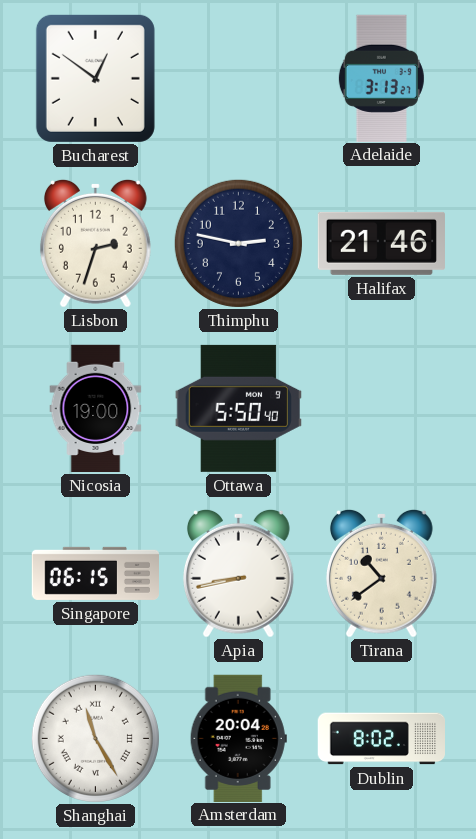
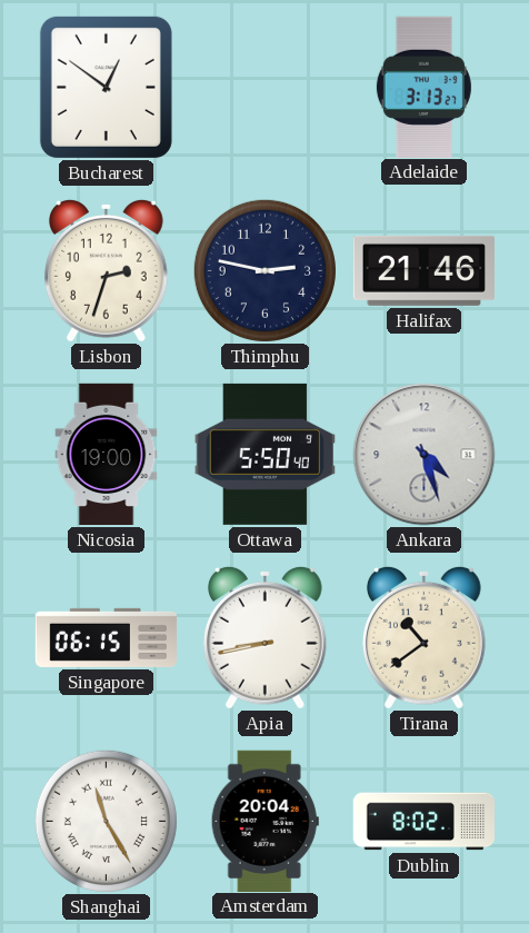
Ankara: none -> 4:27 (425, 455)
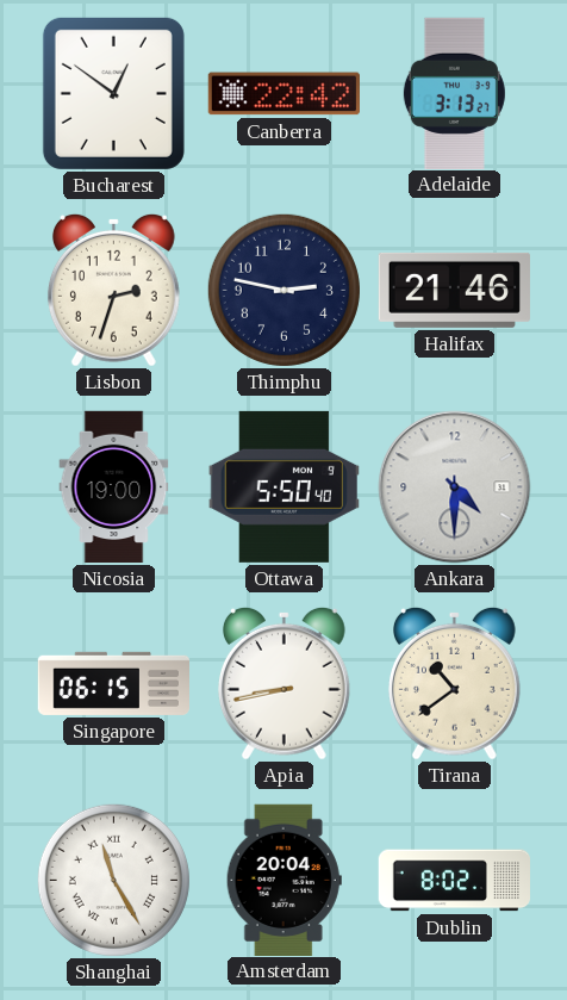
Canberra: none -> 22:42 (283, 94)
Ankara: 4:27 -> 4:30 (455, 487)
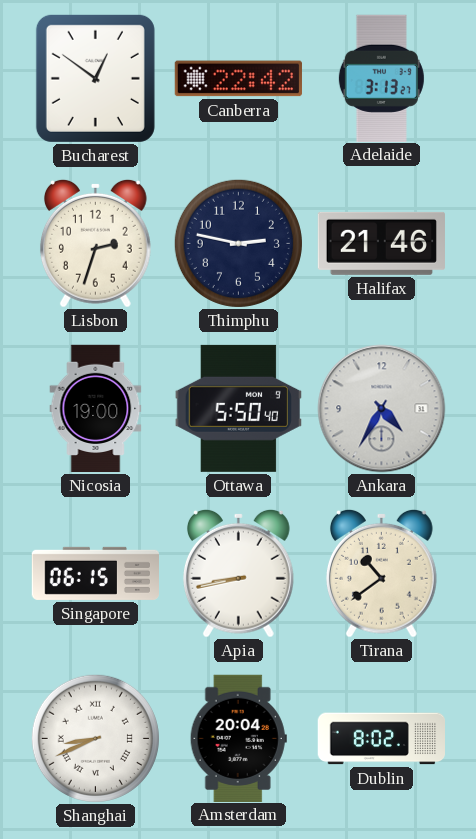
Ankara: 4:30 -> 4:35 (382, 409)
Shanghai: 11:25 -> 8:41 (95, 738)
